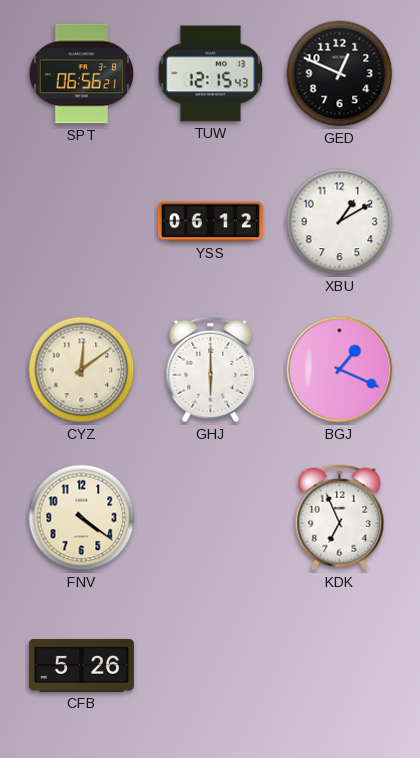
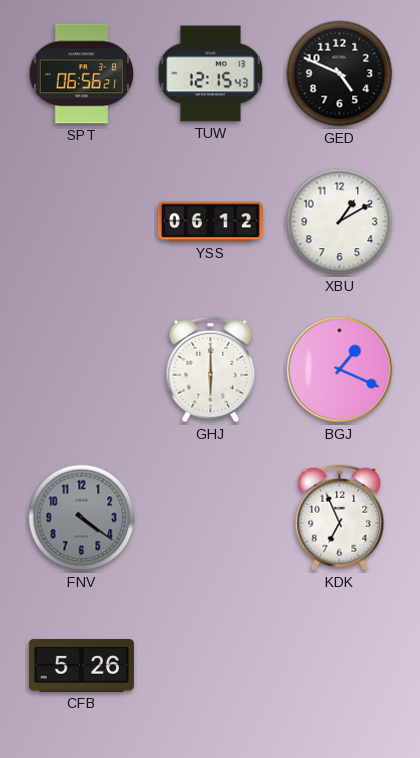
GED: 12:49 -> 4:49 (340, 74)
CYZ: 12:09 -> none (82, 370)
FNV dial: cream -> grey (82, 518)
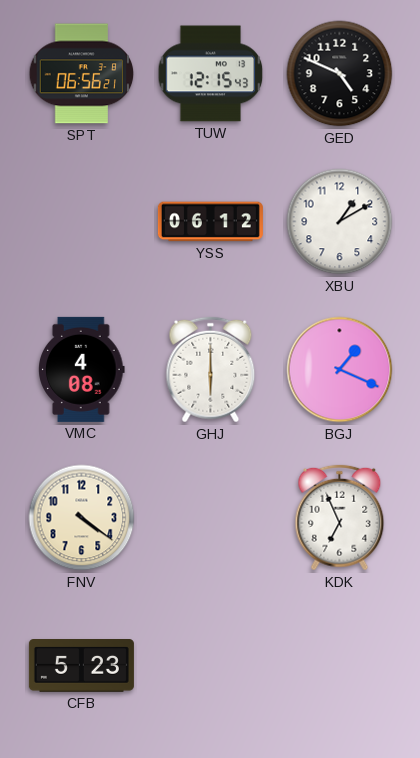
VMC: none -> 4:08 (82, 369)
FNV dial: grey -> cream (82, 518)
CFB: 5:26 -> 5:23 (81, 666)
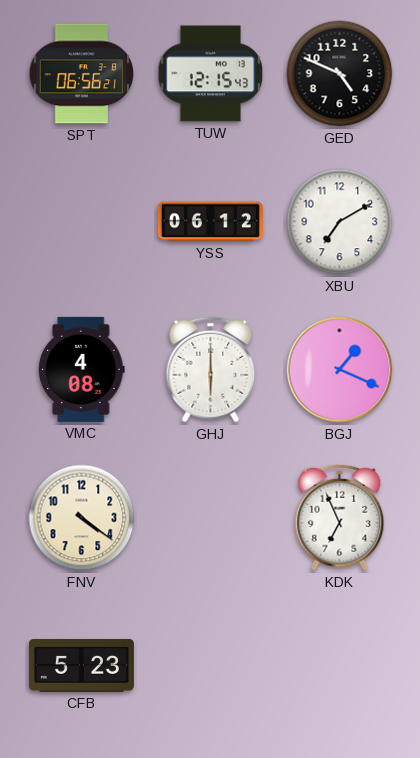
XBU: 1:10 -> 7:10 (340, 222)
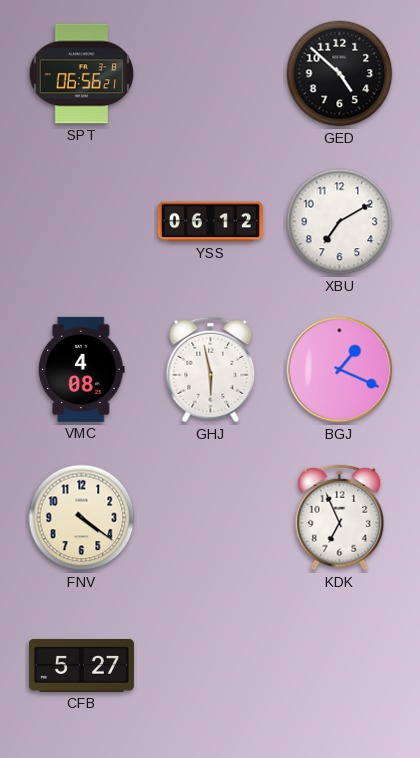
TUW: 12:15 -> none (211, 74)
GED: 4:49 -> 4:52 (340, 74)
GHJ: 6:00 -> 5:58 (211, 370)
CFB: 5:23 -> 5:27 (81, 666)
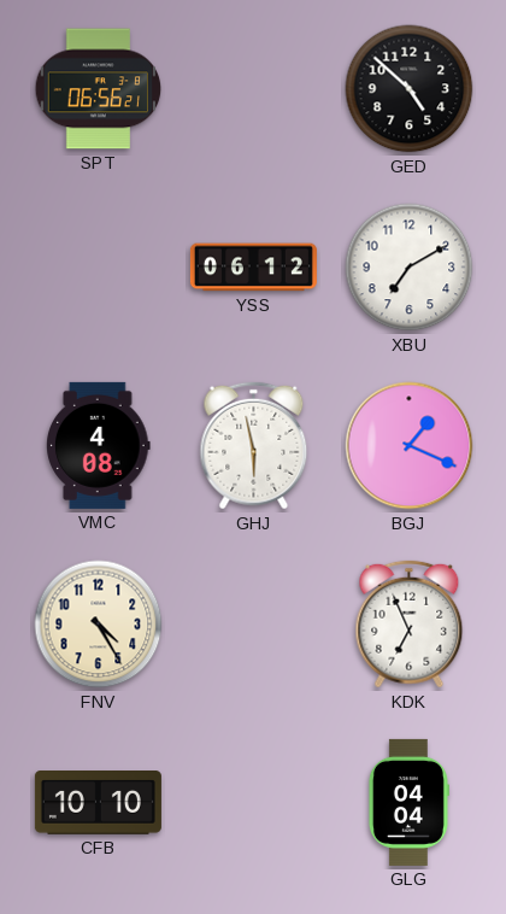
FNV: 4:21 -> 4:25 (99, 625)
CFB: 5:27 -> 10:10 (98, 803)
GLG: none -> 04:04 (408, 802)
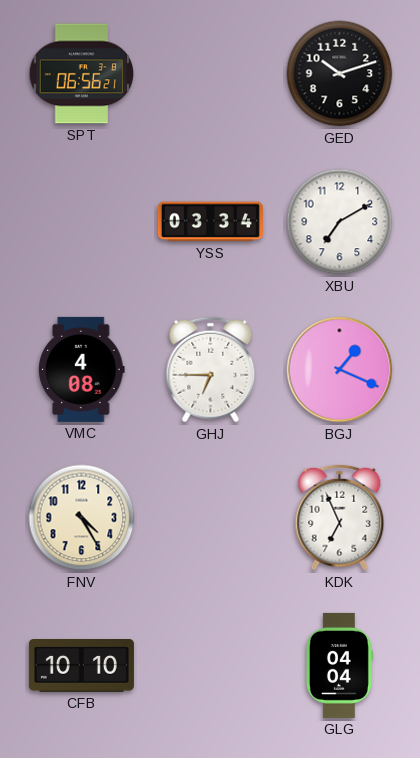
GED: 4:52 -> 10:12 (340, 74)
YSS: 06:12 -> 03:34 (210, 222)
GHJ: 5:58 -> 6:45 (211, 370)
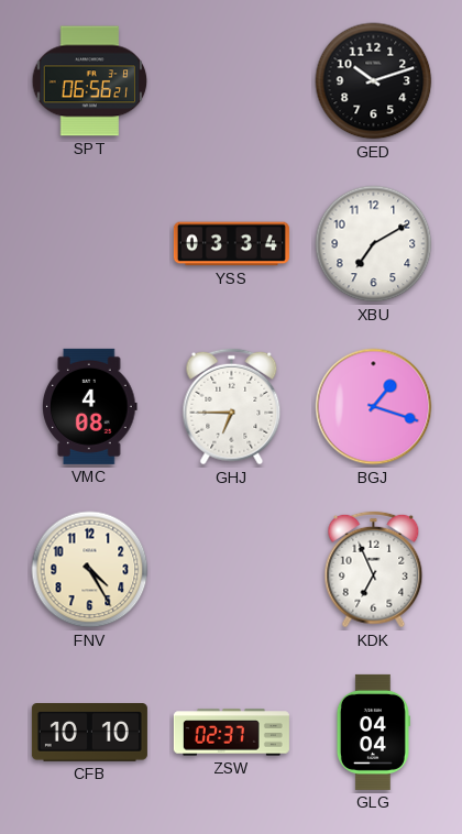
BGJ: 1:19 -> 1:18 (374, 407)
ZSW: none -> 02:37 (231, 733)
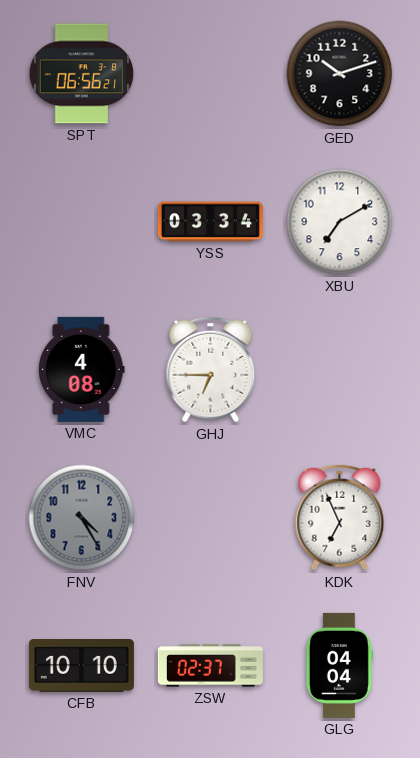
BGJ: 1:18 -> none (374, 407)
FNV dial: cream -> grey (82, 518)
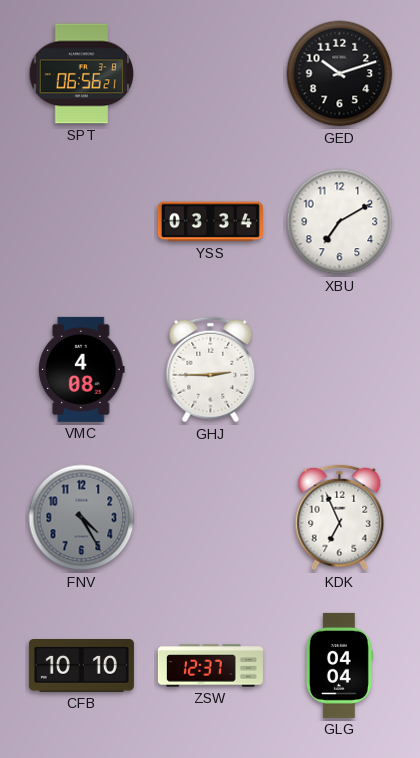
GHJ: 6:45 -> 2:45 (211, 370)
ZSW: 02:37 -> 12:37 (210, 666)
